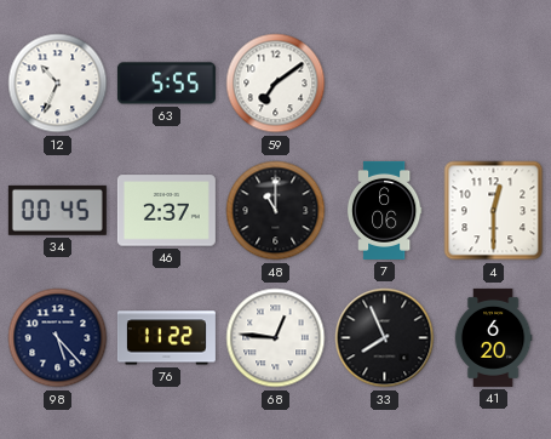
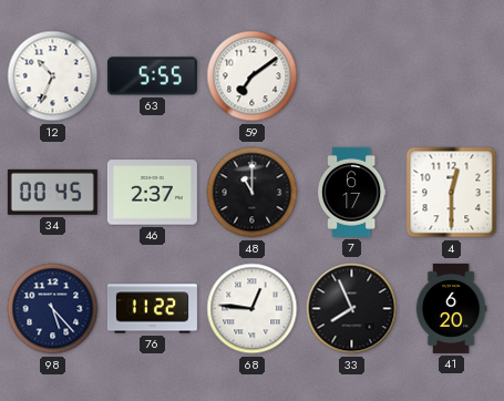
7: 6:06 -> 6:17 (351, 192)
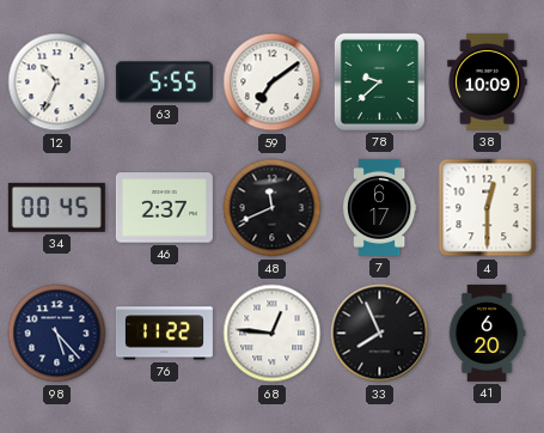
78: none -> 9:38 (379, 81)
38: none -> 10:09 (488, 81)
48: 11:00 -> 11:41 (273, 208)
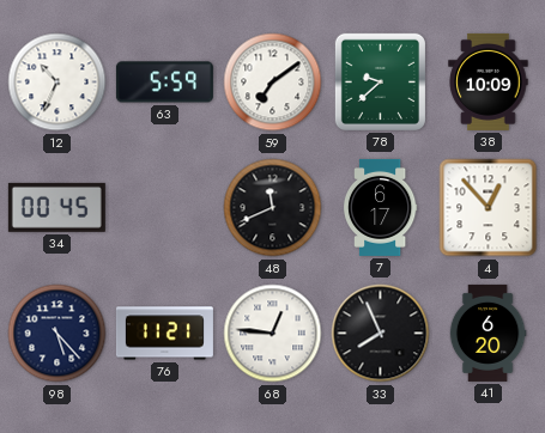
63: 5:55 -> 5:59 (164, 83)
46: 2:37 -> none (164, 208)
4: 12:30 -> 12:53 (489, 208)
76: 11:22 -> 11:21 (164, 334)
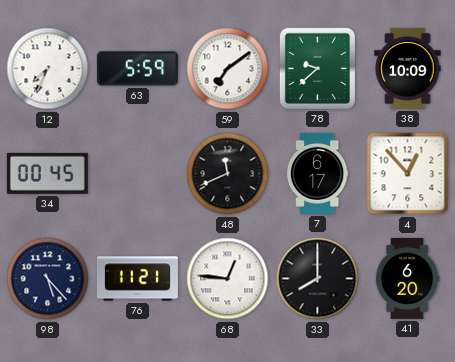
12: 10:34 -> 7:34 (48, 69)
33: 7:56 -> 8:00 (318, 279)
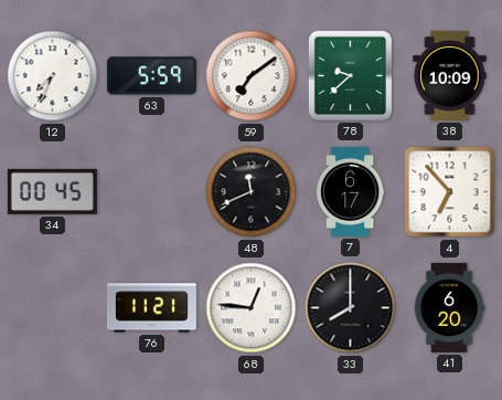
4: 12:53 -> 6:53 (450, 192)
98: 5:23 -> none (48, 279)
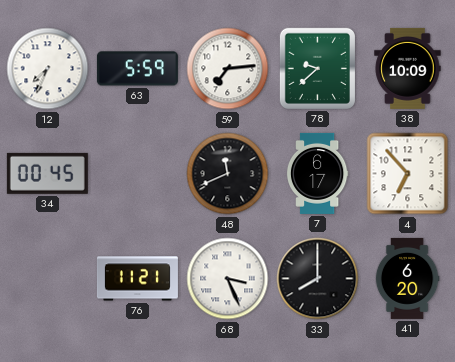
59: 7:09 -> 7:14 (228, 69)
68: 12:46 -> 3:26 (228, 279)
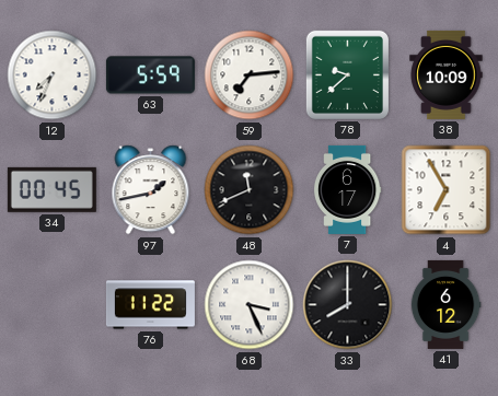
97: none -> 1:43 (151, 190)
4: 6:53 -> 6:55 (447, 190)
76: 11:21 -> 11:22 (150, 305)
41: 6:20 -> 6:12 (445, 304)
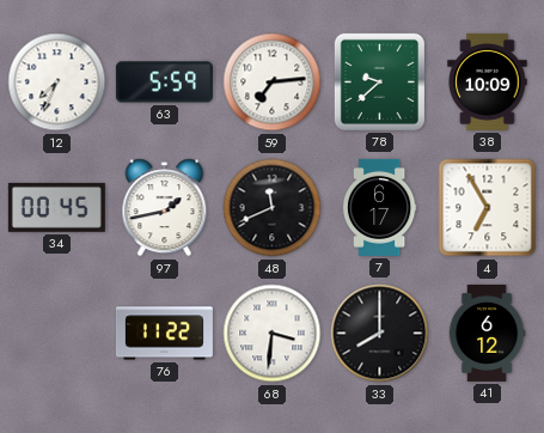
68: 3:26 -> 3:31 (273, 334)
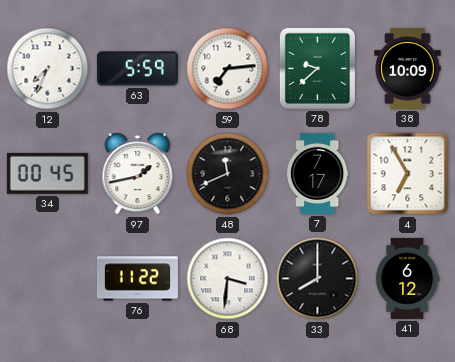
7: 6:17 -> 7:17 (317, 173)
